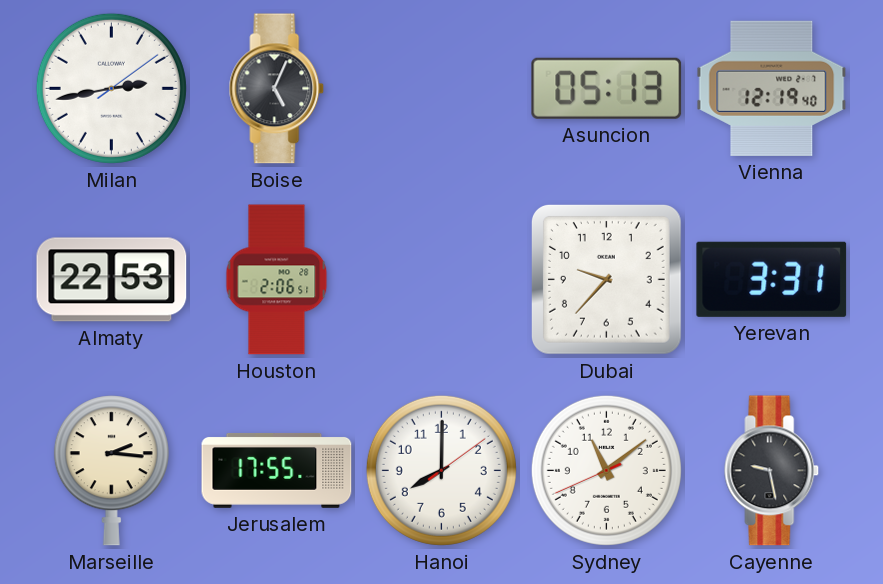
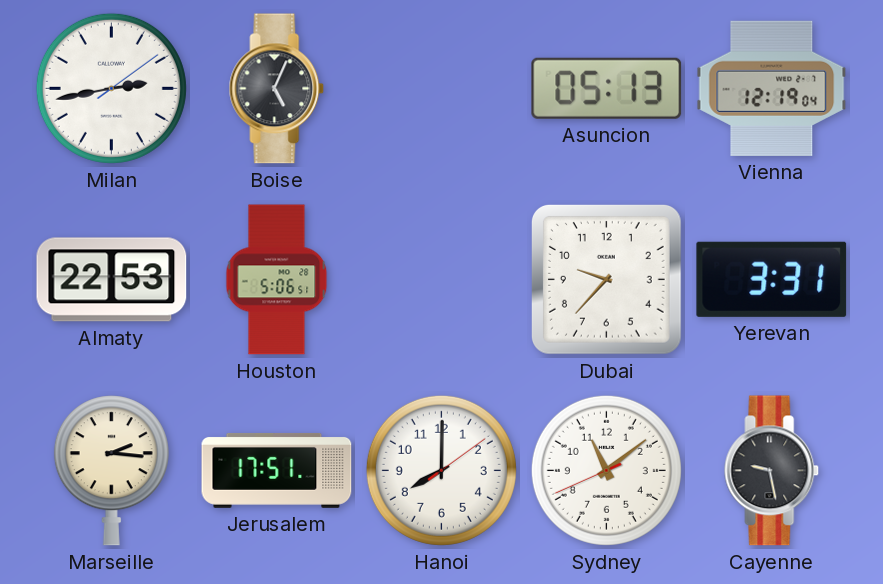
Vienna: 12:19:40 -> 12:19:04 (772, 88)
Houston: 2:06 -> 5:06 (277, 280)
Jerusalem: 17:55 -> 17:51 (277, 470)
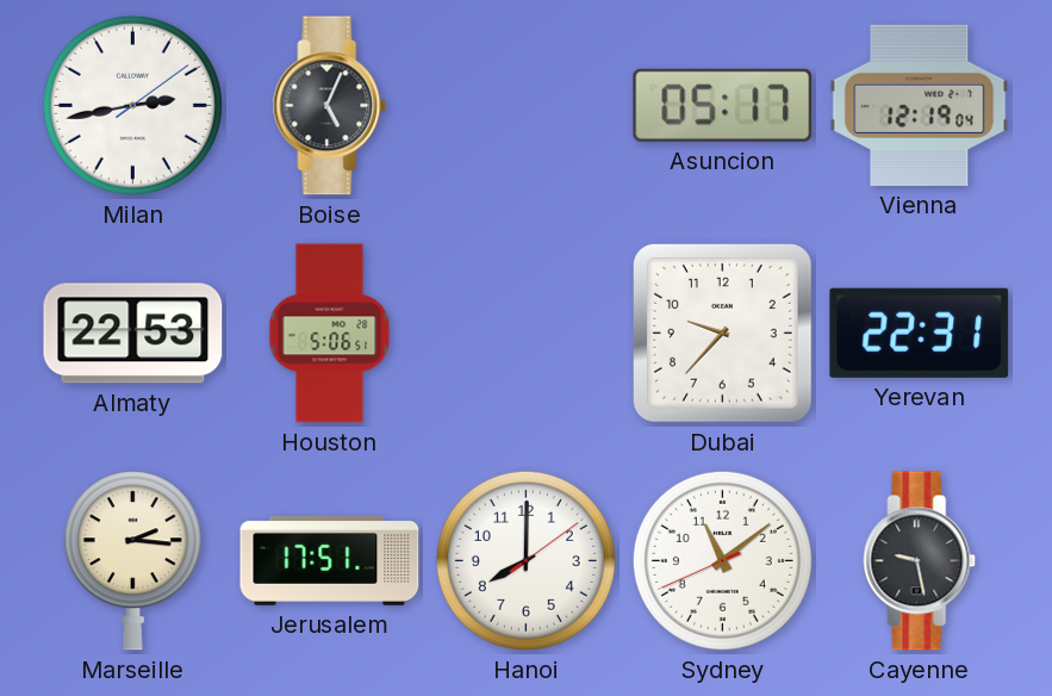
Asuncion: 05:13 -> 05:17 (723, 105)
Yerevan: 3:31 -> 22:31 (920, 333)
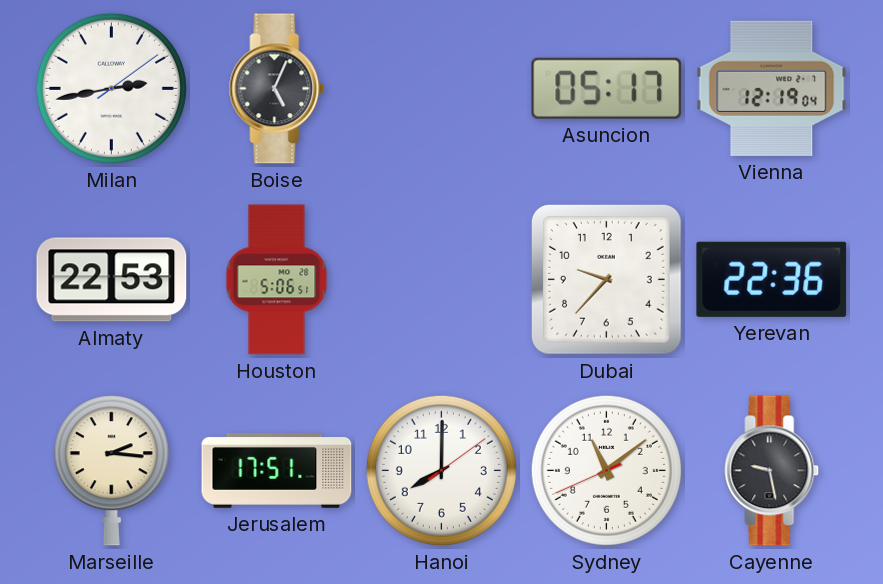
Yerevan: 22:31 -> 22:36 (772, 279)
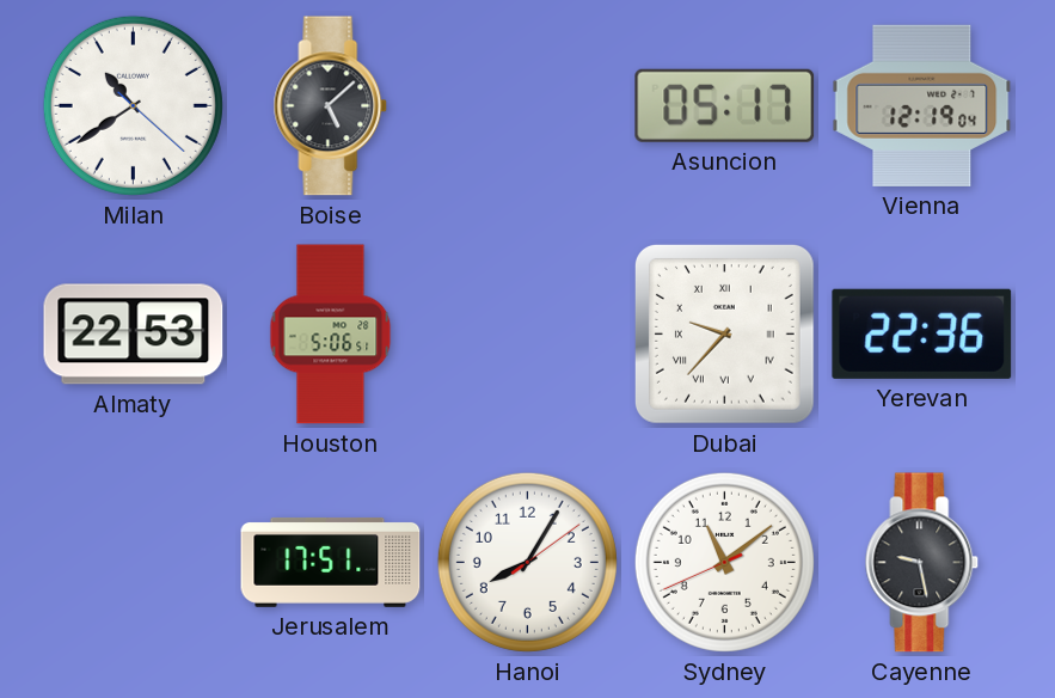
Milan: 2:43 -> 10:39 (133, 105)
Boise: 5:04 -> 5:08 (331, 106)
Dubai numerals: Arabic -> Roman (724, 333)
Marseille: 2:16 -> none (111, 471)
Hanoi: 8:00 -> 8:05 (527, 562)
